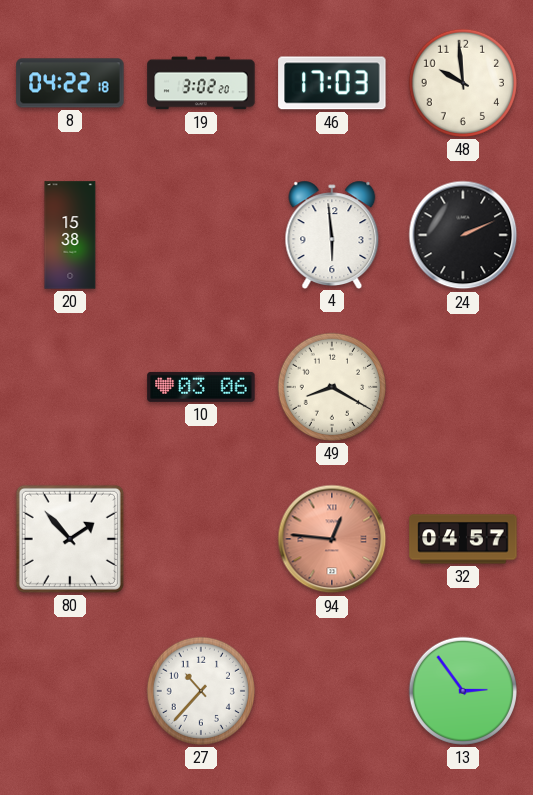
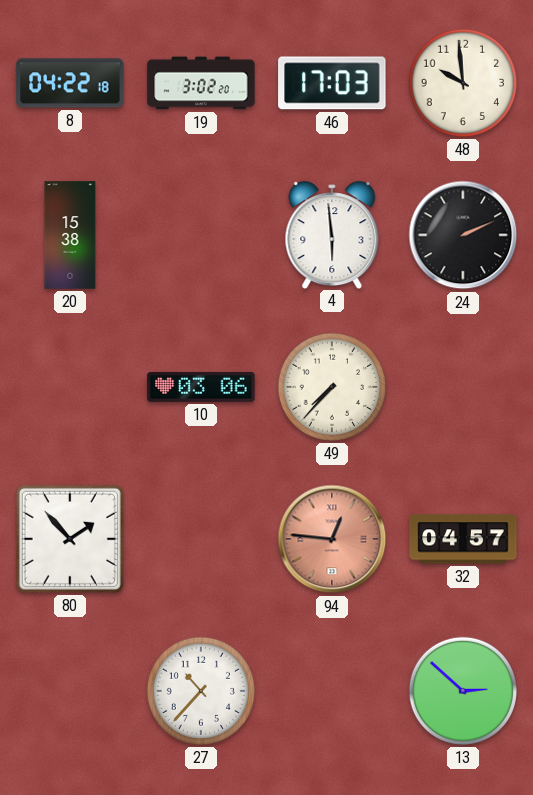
49: 8:20 -> 7:37 (332, 387)
13: 2:54 -> 2:52 (463, 691)
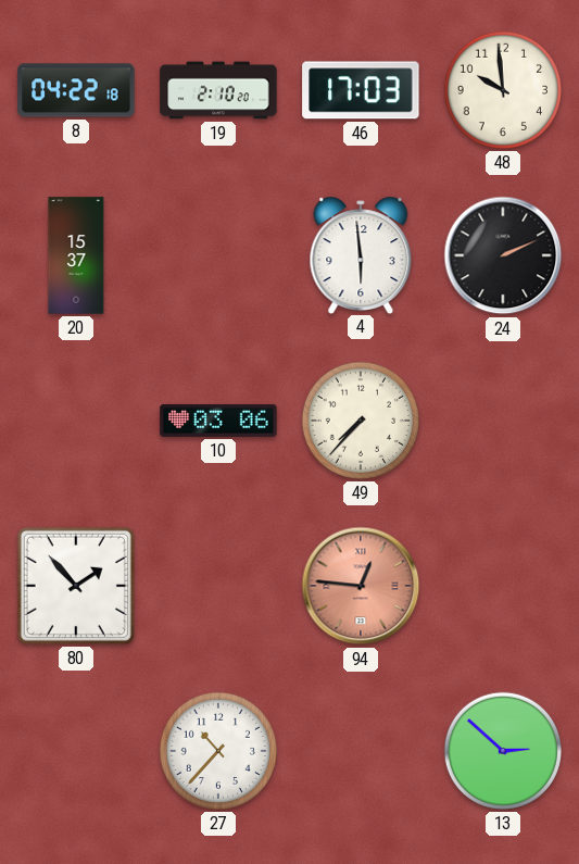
19: 3:02 -> 2:10 (218, 90)
20: 15:38 -> 15:37 (76, 255)
32: 04:57 -> none (463, 539)
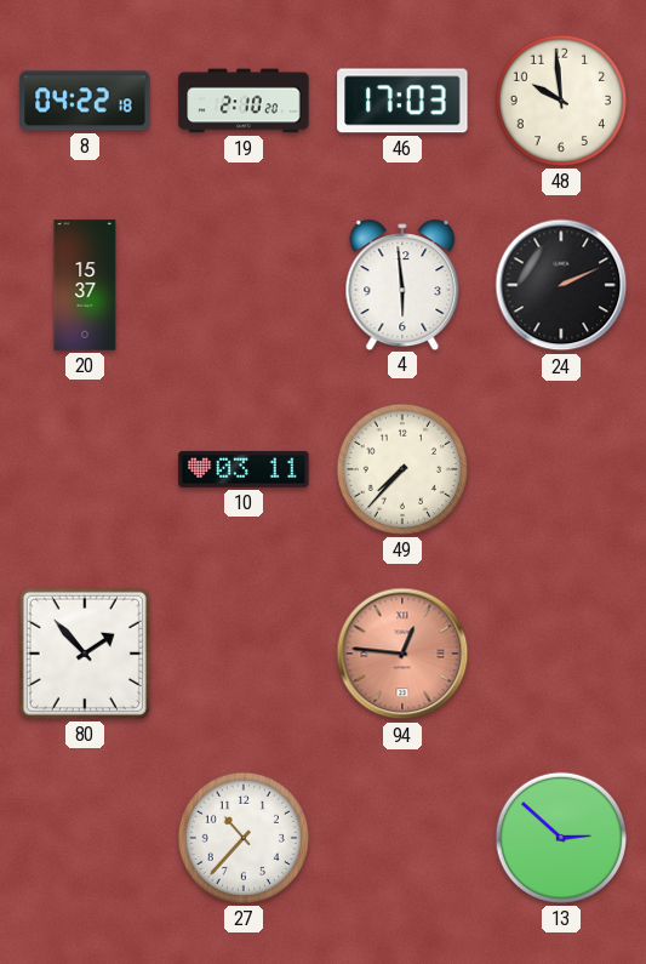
10: 03:06 -> 03:11 (244, 469)
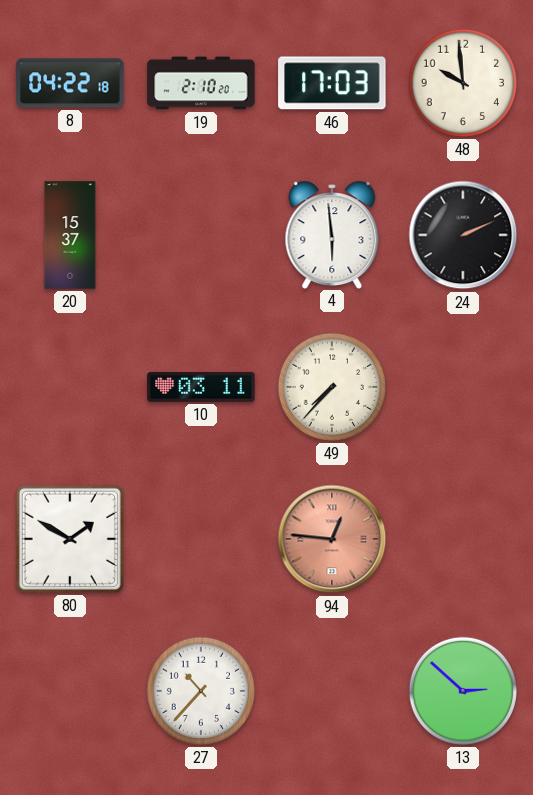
80: 1:53 -> 1:50 (70, 539)
